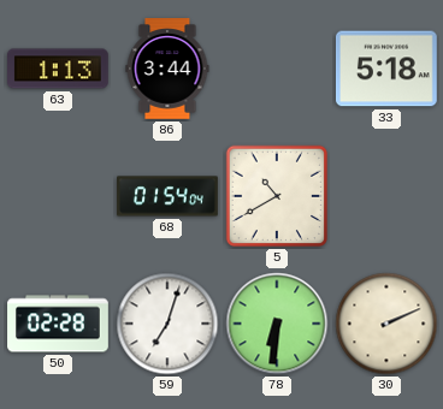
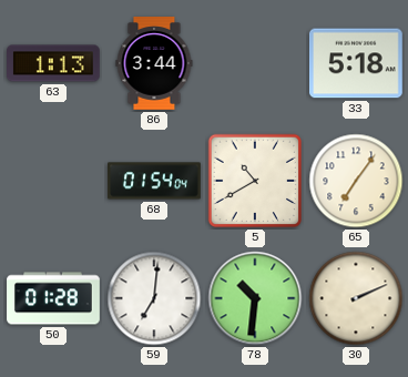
65: none -> 7:06 (356, 181)
50: 02:28 -> 01:28 (53, 298)
59: 7:03 -> 7:01 (154, 298)
78: 6:31 -> 10:31 (255, 298)
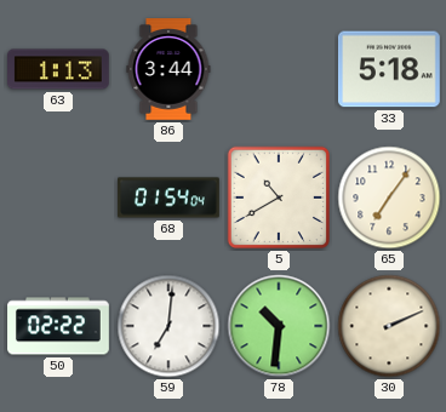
50: 01:28 -> 02:22 (58, 326)
